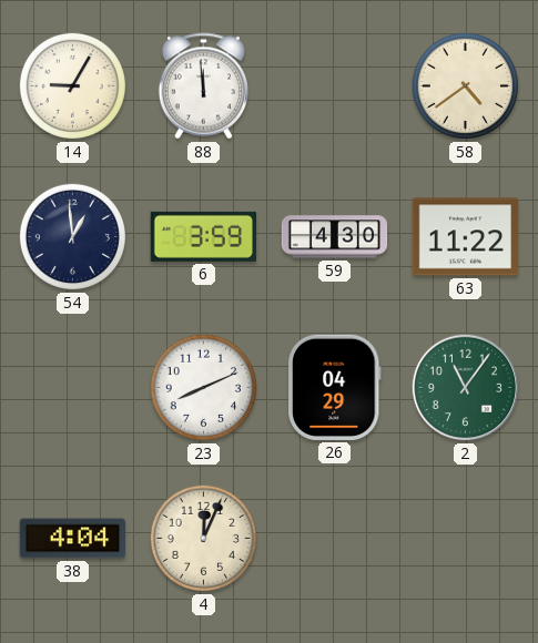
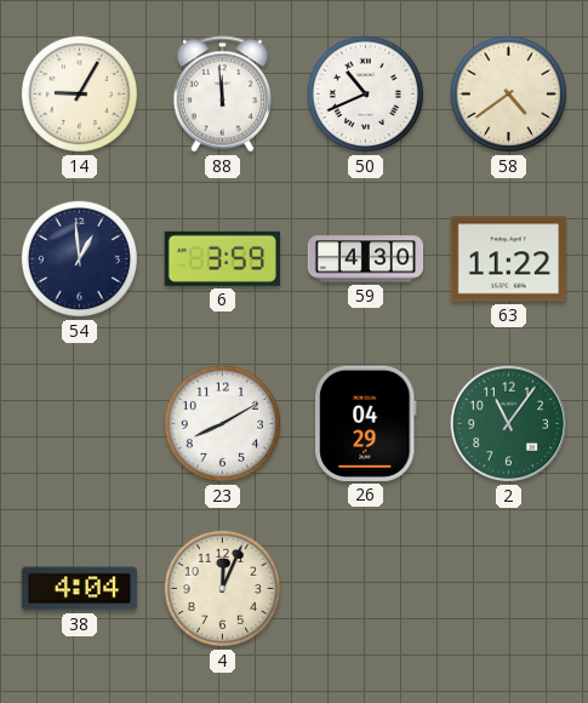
50: none -> 10:41 (365, 93)
23: 8:11 -> 8:10 (222, 423)
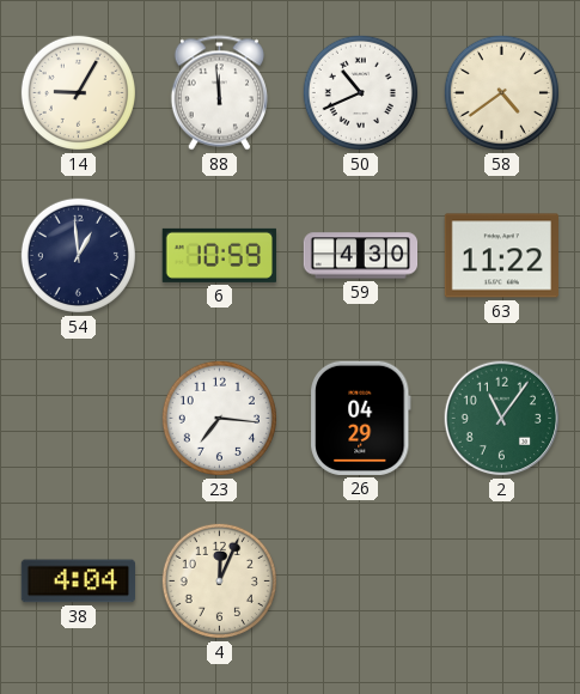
6: 3:59 -> 10:59 (219, 255)
23: 8:10 -> 7:16 (219, 418)
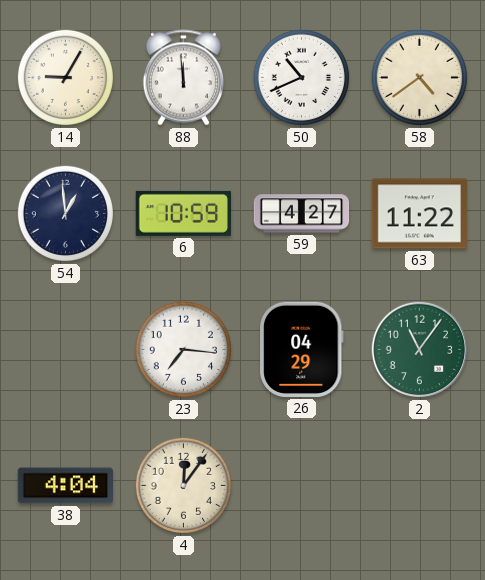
59: 4:30 -> 4:27 (302, 214)
4: 12:04 -> 12:06 (183, 485)
